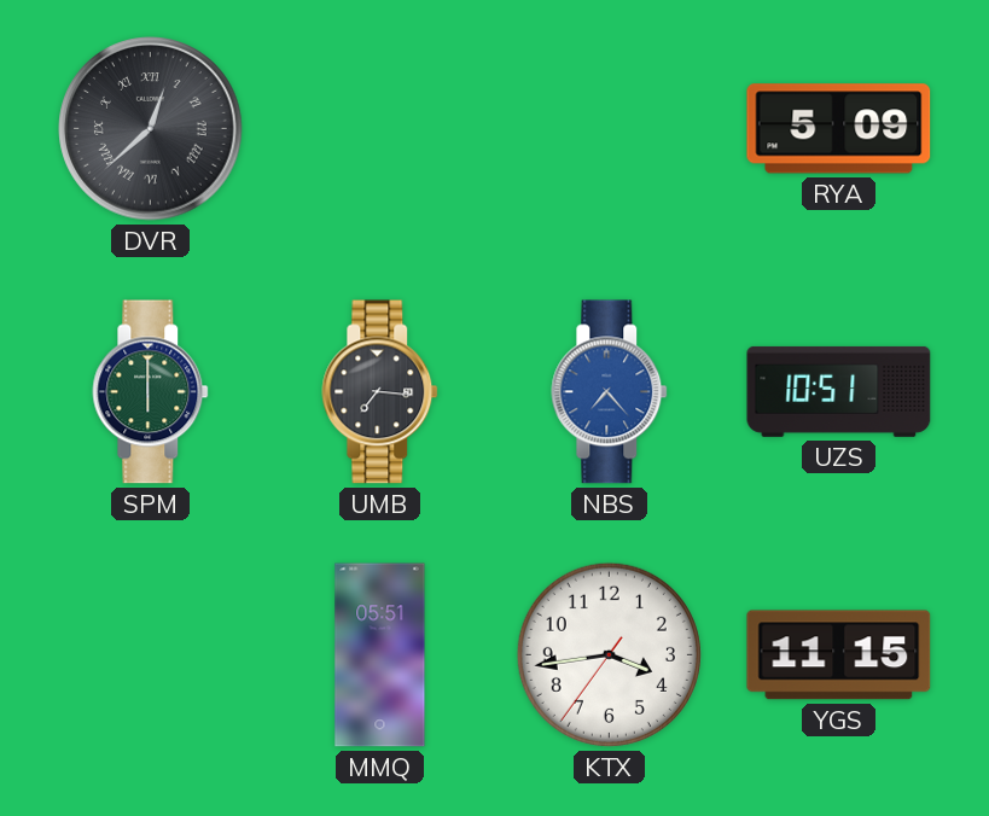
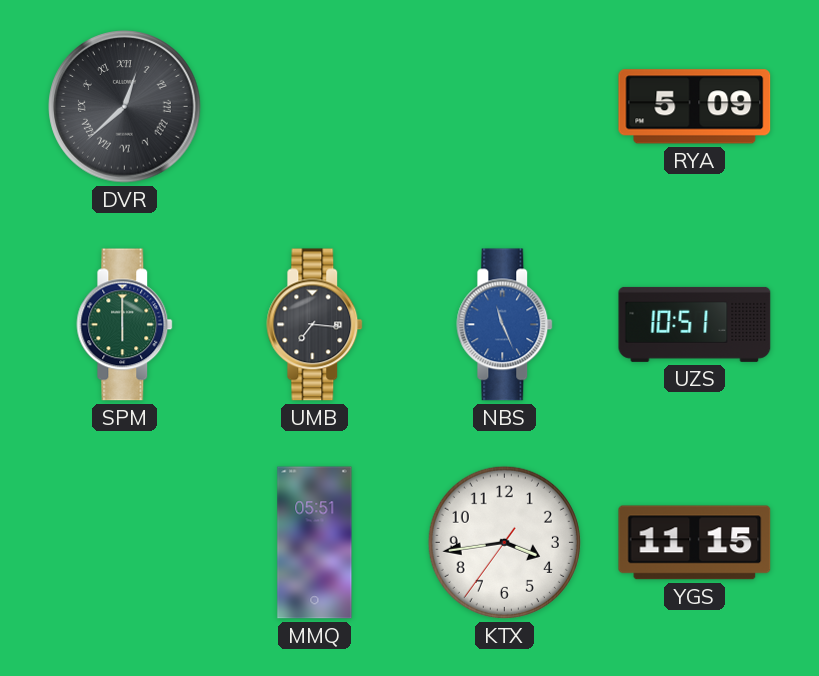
NBS: 7:23 -> 11:26 (505, 325)
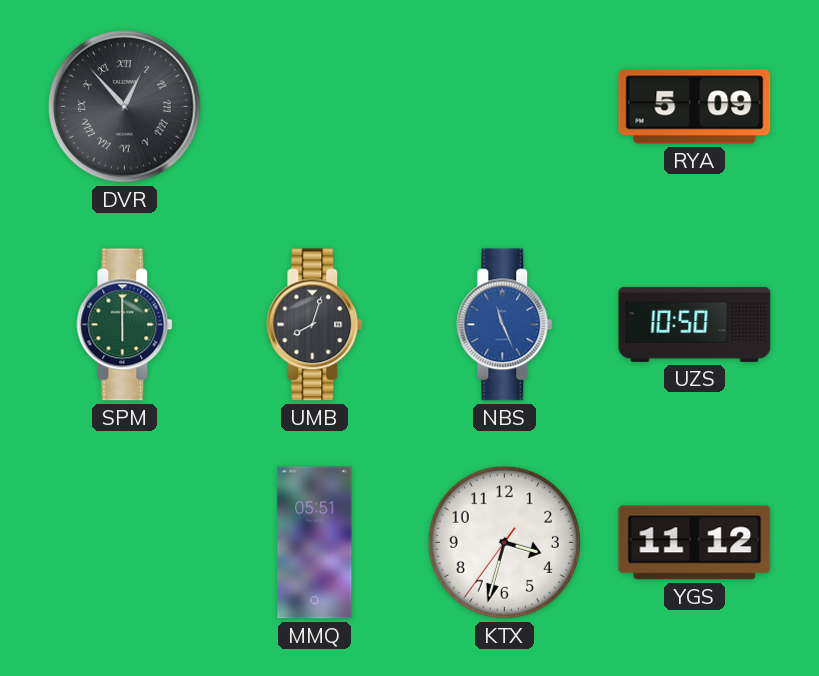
DVR: 12:38 -> 12:53 (125, 107)
UMB: 7:16 -> 8:03 (315, 325)
UZS: 10:51 -> 10:50 (695, 324)
KTX: 3:43 -> 3:32 (504, 542)
YGS: 11:15 -> 11:12 (695, 543)
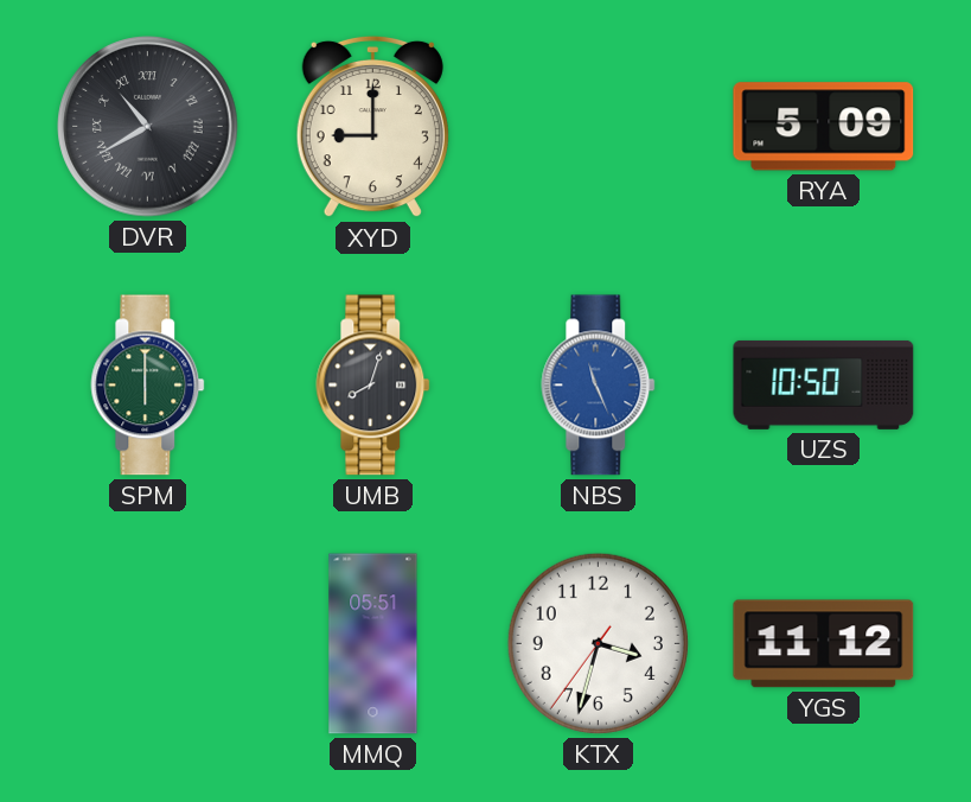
DVR: 12:53 -> 10:40 (148, 127)
XYD: none -> 9:00 (372, 127)
